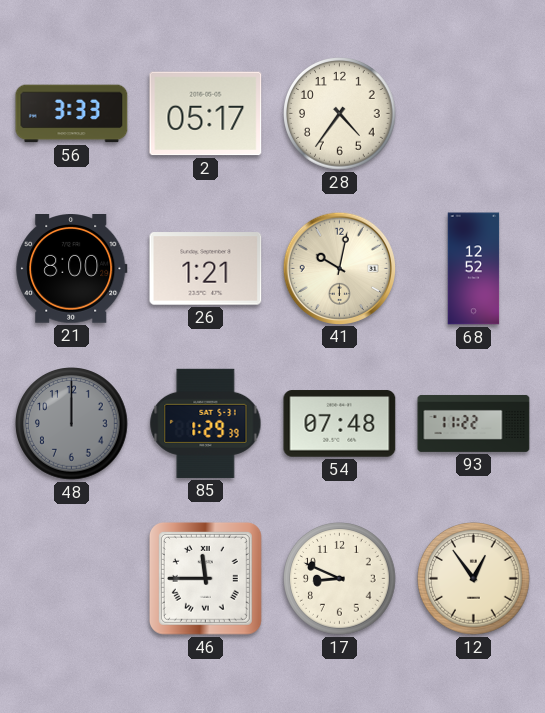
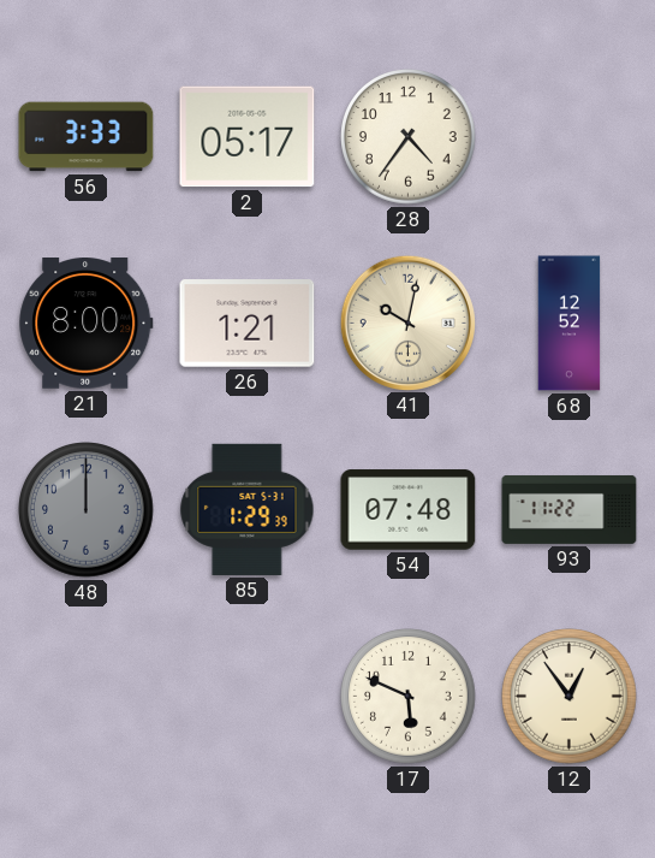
46: 11:45 -> none (205, 578)
17: 8:49 -> 5:49 (409, 697)
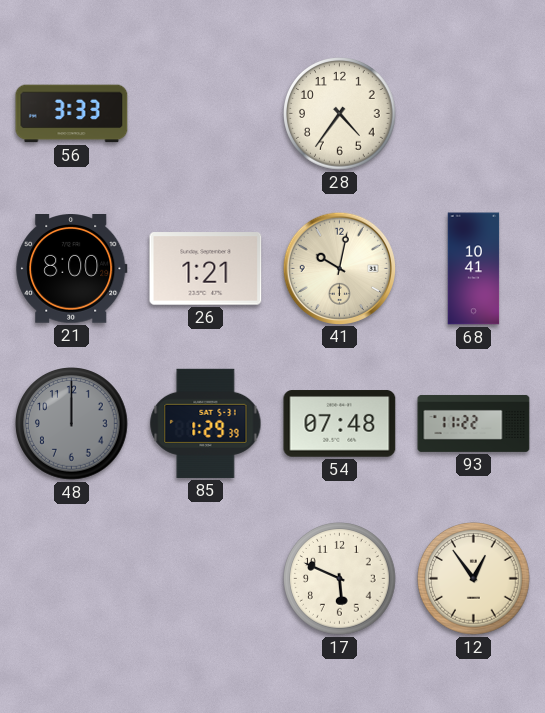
2: 05:17 -> none (248, 137)
68: 12:52 -> 10:41 (474, 269)
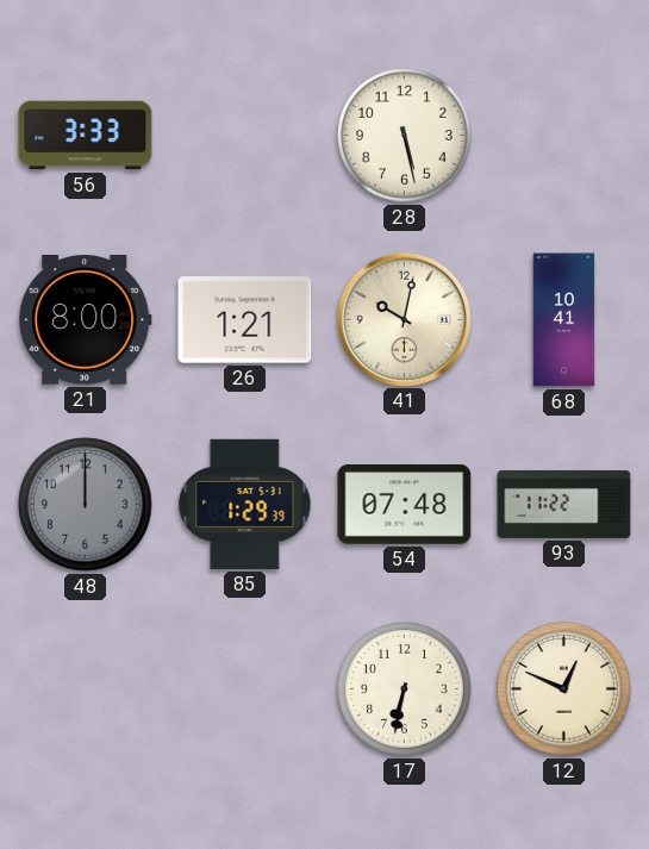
28: 4:36 -> 5:28 (405, 136)
17: 5:49 -> 6:32 (405, 689)
12: 12:54 -> 12:49 (564, 689)
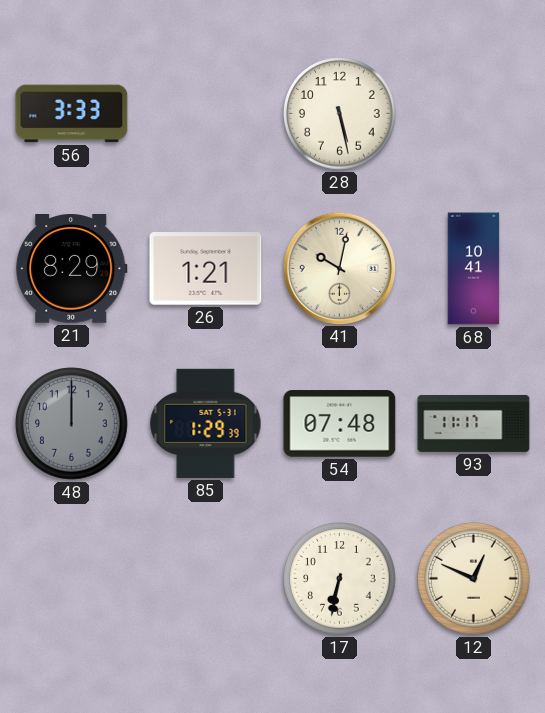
21: 8:00 -> 8:29 (72, 269)
93: 11:22 -> 11:17 (474, 423)
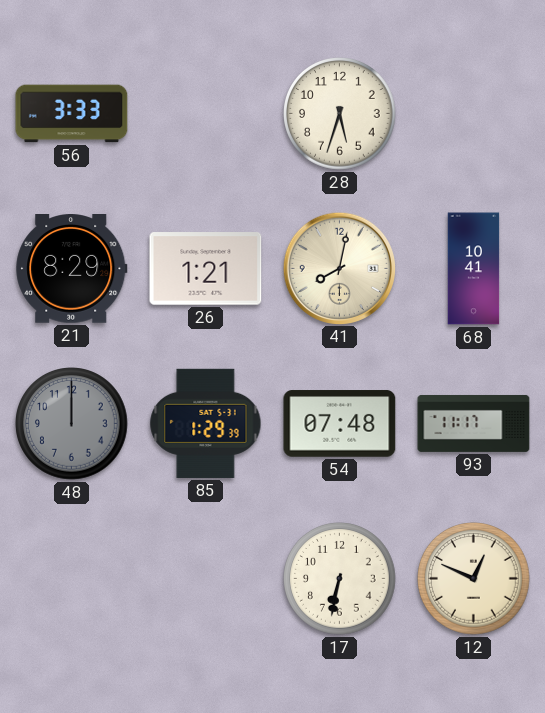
28: 5:28 -> 5:33 (340, 114)
41: 10:02 -> 8:02 (339, 268)
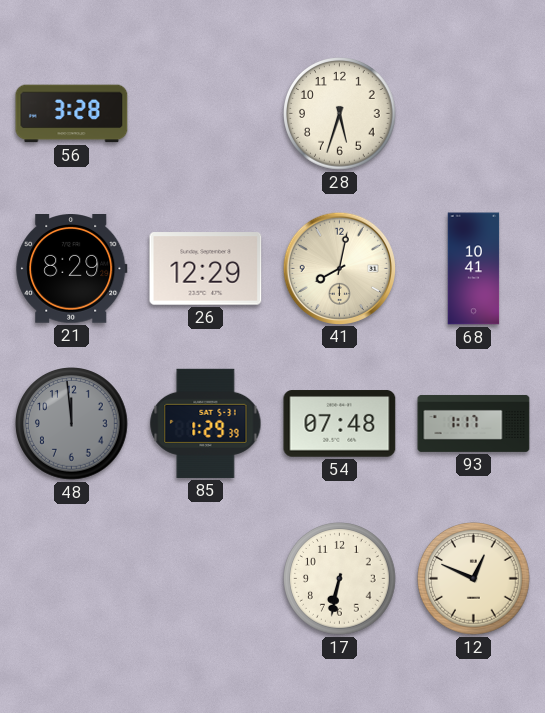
56: 3:33 -> 3:28 (72, 114)
26: 1:21 -> 12:29 (206, 269)
48: 12:00 -> 11:59 (72, 424)
93: 11:17 -> 1:17 (474, 423)
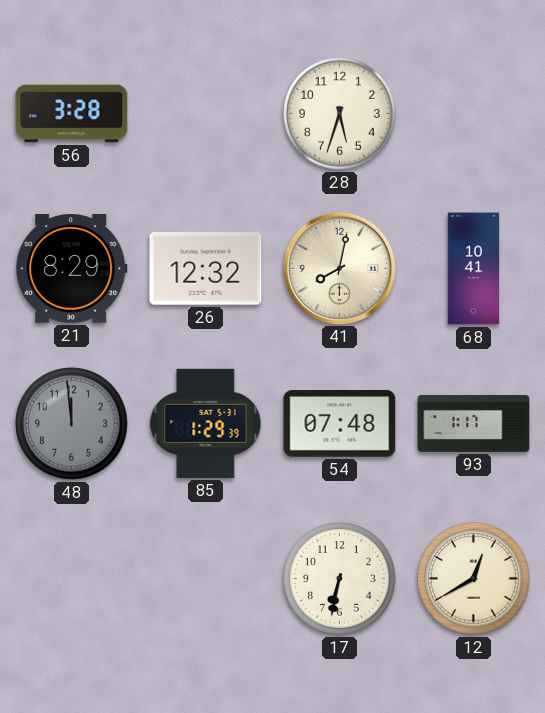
26: 12:29 -> 12:32 (206, 269)
12: 12:49 -> 12:40 (474, 579)
